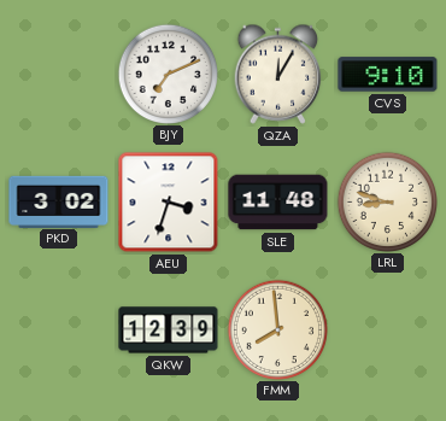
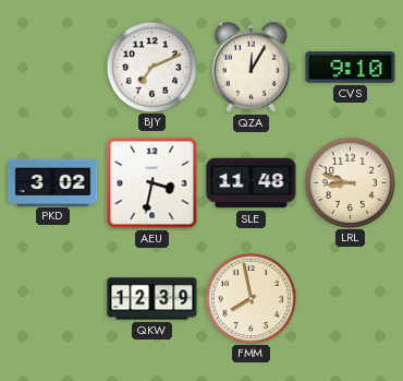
AEU: 3:33 -> 3:32 (152, 183)
FMM: 7:59 -> 7:58 (251, 298)
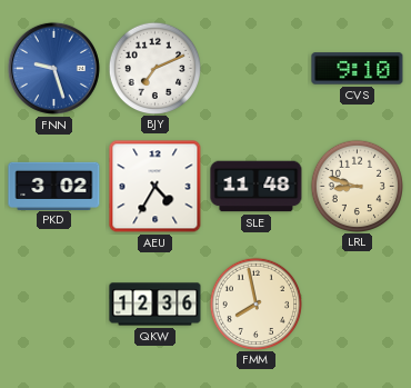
FNN: none -> 9:27 (53, 68)
QZA: 12:05 -> none (252, 67)
AEU: 3:32 -> 4:35 (156, 187)
QKW: 12:39 -> 12:36 (156, 305)
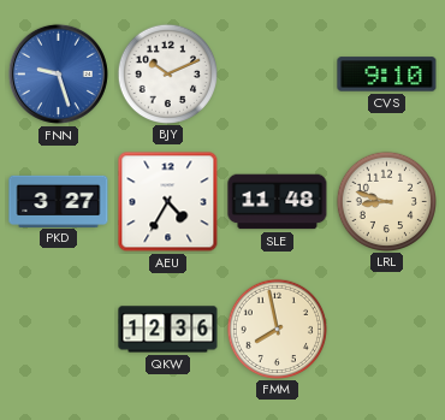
BJY: 7:11 -> 10:11 (167, 73)
PKD: 3:02 -> 3:27 (59, 201)
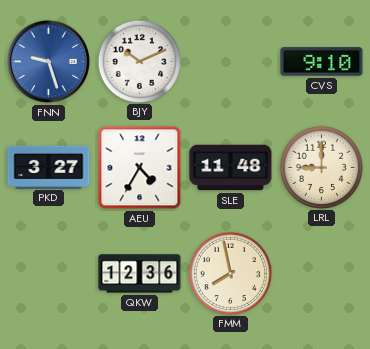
LRL: 8:48 -> 9:00 (321, 167)
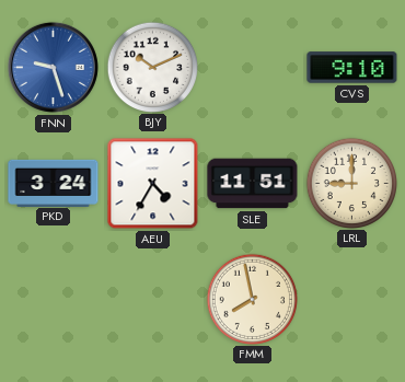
PKD: 3:27 -> 3:24 (54, 183)
SLE: 11:48 -> 11:51 (253, 184)
QKW: 12:36 -> none (140, 274)
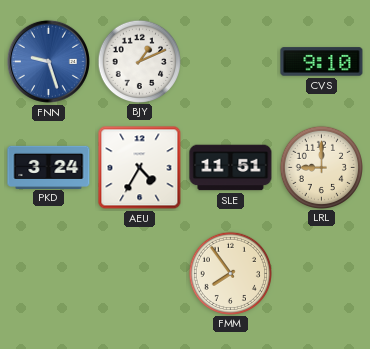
BJY: 10:11 -> 1:11 (139, 61)
FMM: 7:58 -> 7:54 (230, 273)
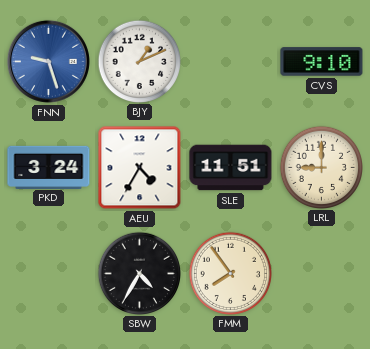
SBW: none -> 4:35 (139, 273)
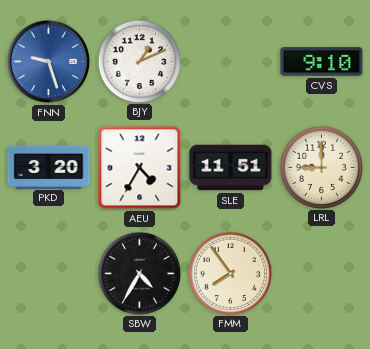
PKD: 3:24 -> 3:20 (49, 167)
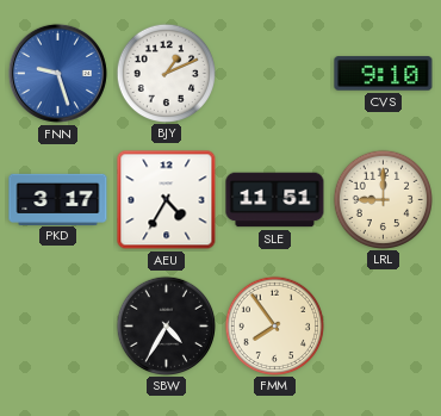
PKD: 3:20 -> 3:17 (58, 199)
